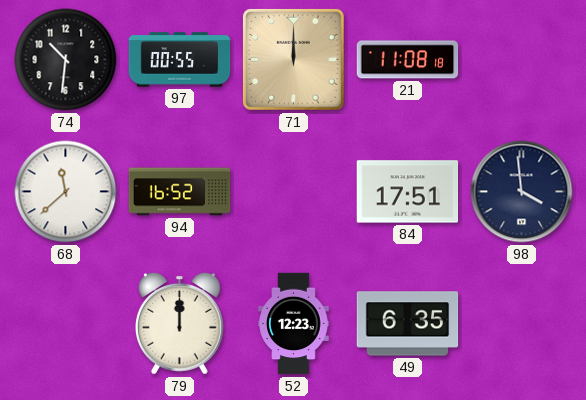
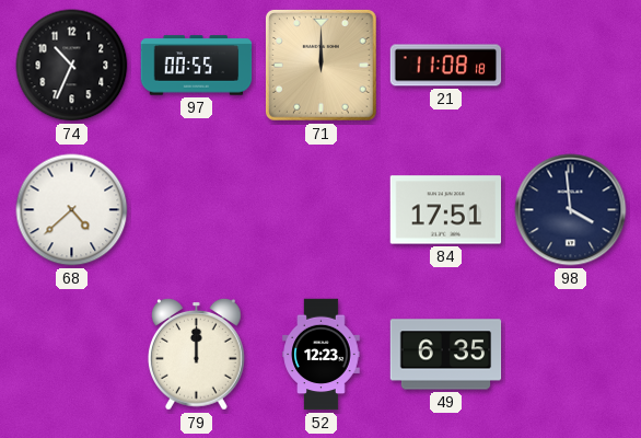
74: 10:31 -> 10:34 (72, 66)
68: 11:38 -> 4:38 (72, 210)
94: 16:52 -> none (180, 192)
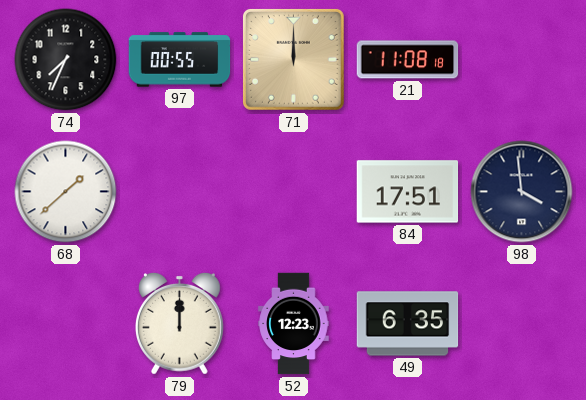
74: 10:34 -> 7:34 (66, 60)
68: 4:38 -> 1:38 (66, 192)
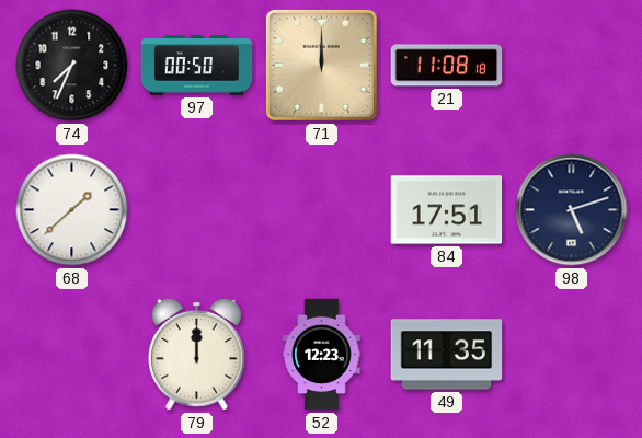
97: 00:55 -> 00:50 (197, 66)
98: 3:59 -> 5:12 (572, 210)
49: 6:35 -> 11:35 (447, 355)
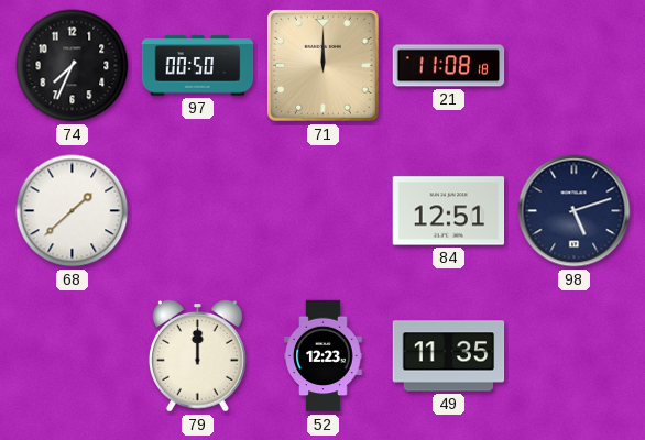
84: 17:51 -> 12:51 (449, 211)
